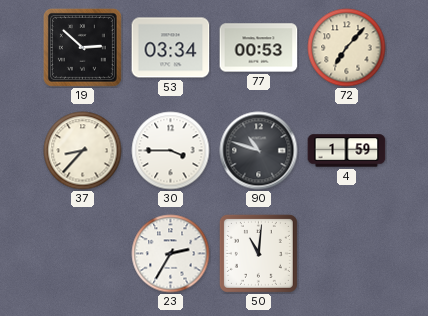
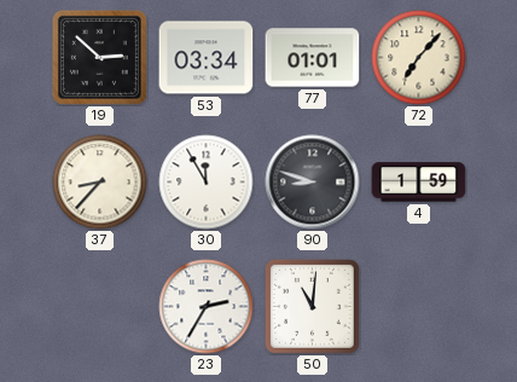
77: 00:53 -> 01:01 (313, 58)
30: 3:45 -> 11:55 (207, 183)
90: 10:48 -> 8:48 (313, 183)
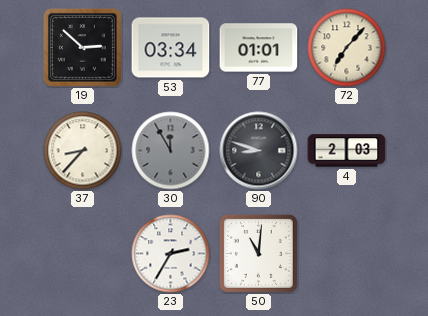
30 dial: white -> grey (171, 151)
4: 1:59 -> 2:03 (347, 151)
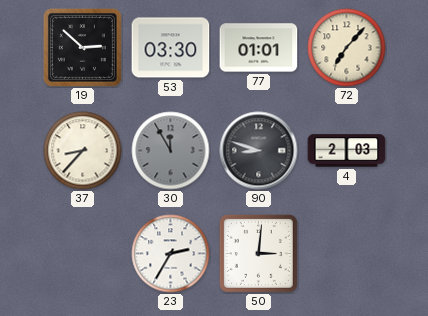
53: 03:34 -> 03:30 (171, 48)
50: 11:01 -> 3:01 (258, 253)
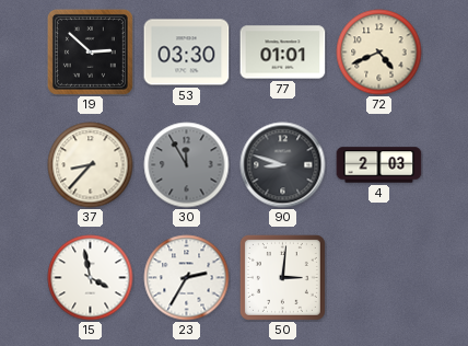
72: 7:07 -> 4:41 (379, 53)
15: none -> 3:58 (91, 278)
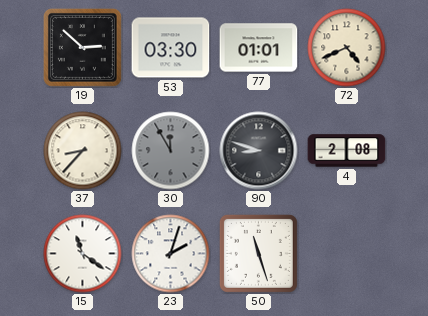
4: 2:03 -> 2:08 (347, 151)
15: 3:58 -> 11:21 (83, 254)
23: 2:35 -> 2:03 (171, 254)
50: 3:01 -> 11:27 (258, 253)
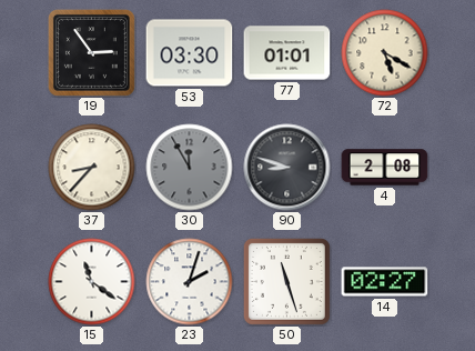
19: 2:52 -> 2:54 (91, 52)
72: 4:41 -> 5:20 (385, 53)
14: none -> 02:27 (385, 282)
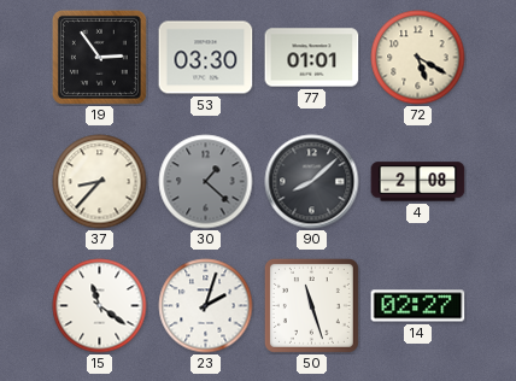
30: 11:55 -> 1:22 (206, 182)
90: 8:48 -> 8:08 (312, 182)
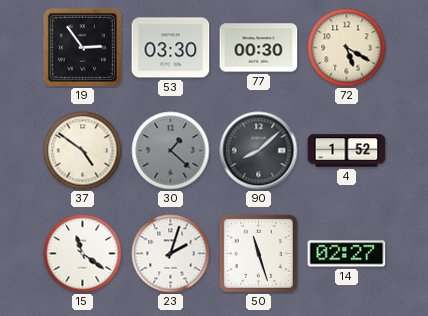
77: 01:01 -> 00:30 (259, 48)
37: 8:37 -> 4:51 (83, 151)
4: 2:08 -> 1:52 (347, 151)
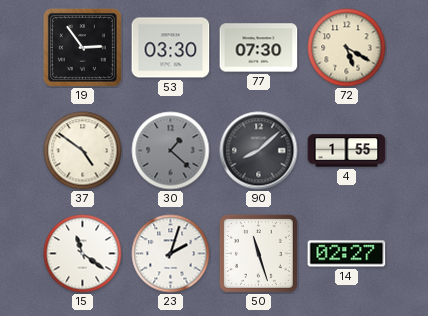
77: 00:30 -> 07:30 (259, 48)
4: 1:52 -> 1:55 (347, 151)
